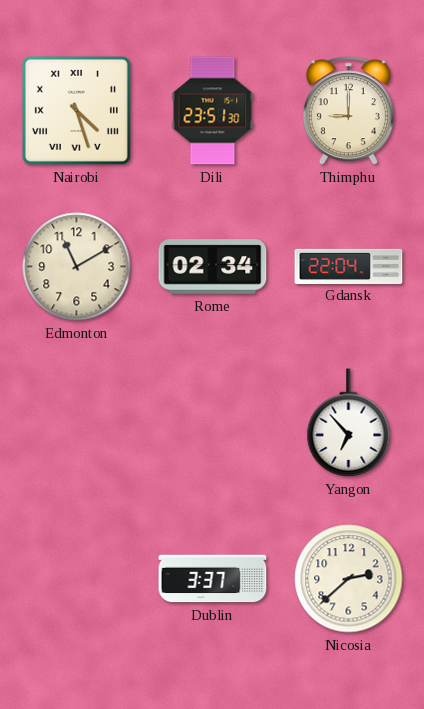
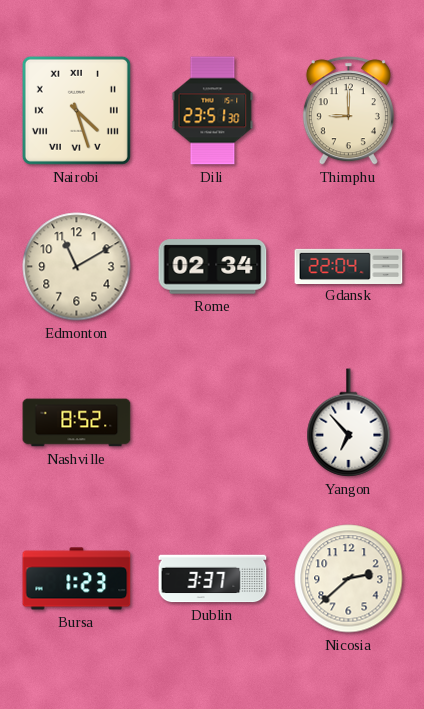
Nashville: none -> 8:52 (77, 423)
Bursa: none -> 1:23 (77, 579)
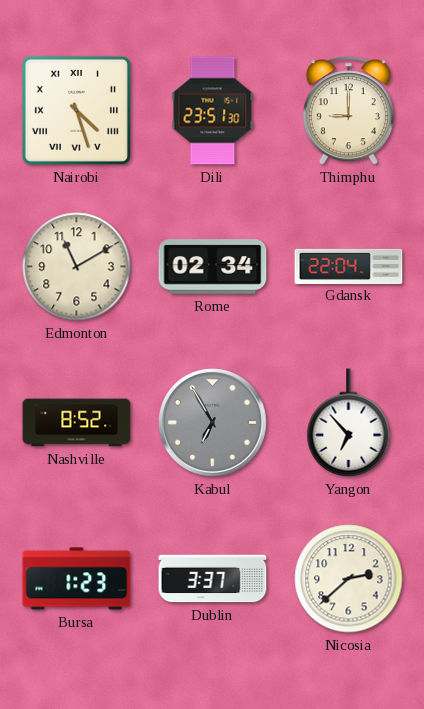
Kabul: none -> 6:55 (213, 423)
